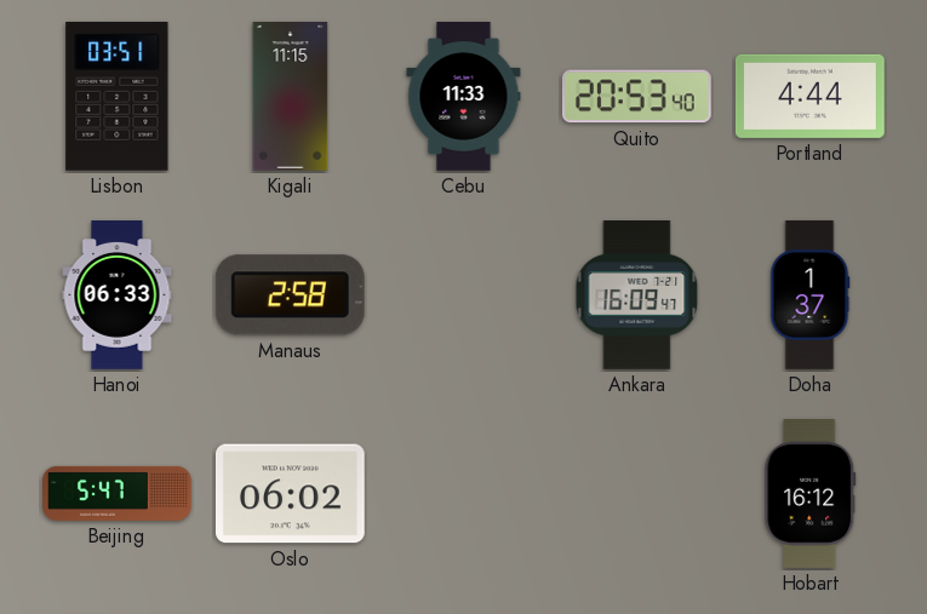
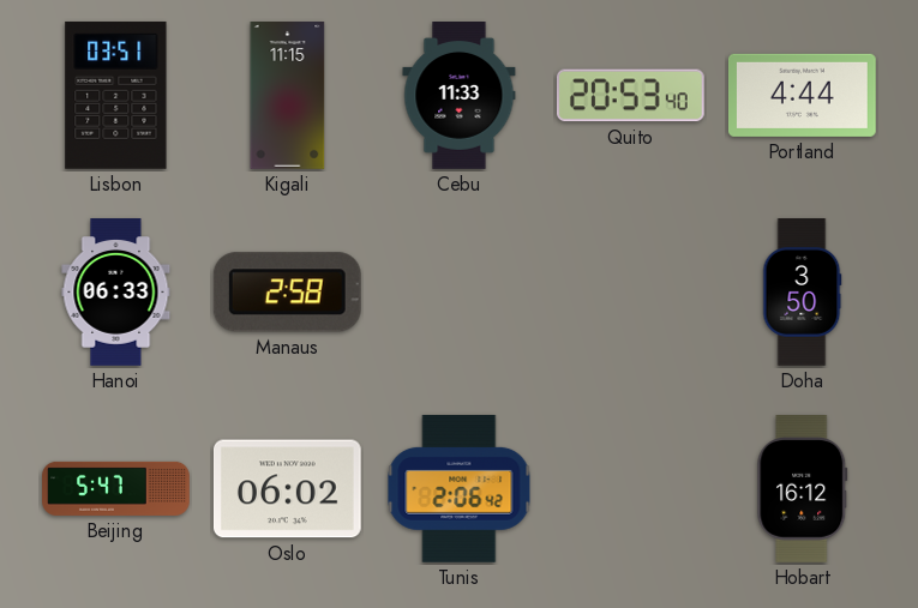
Ankara: 16:09 -> none (637, 295)
Doha: 1:37 -> 3:50 (802, 293)
Tunis: none -> 2:06 (460, 488)
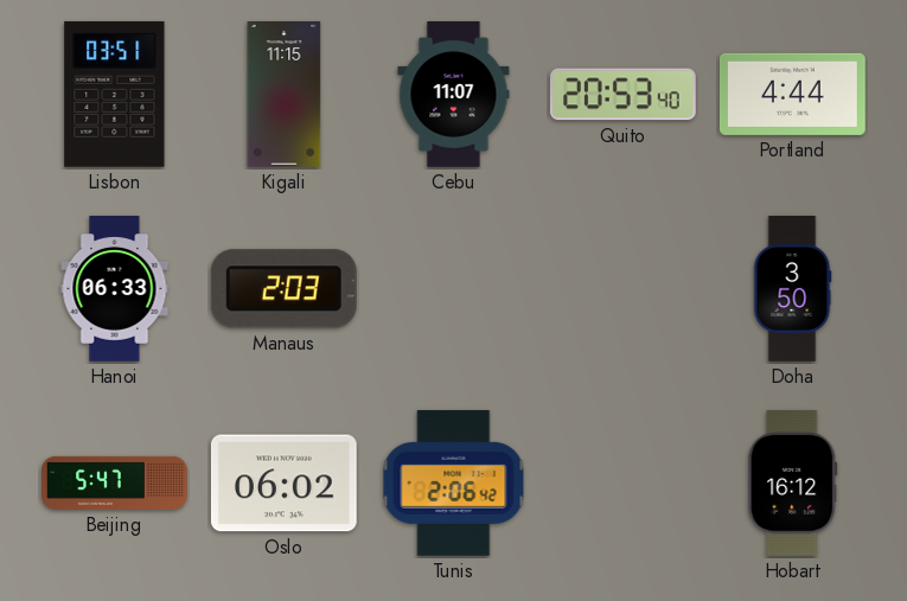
Cebu: 11:33 -> 11:07 (454, 95)
Manaus: 2:58 -> 2:03 (283, 289)
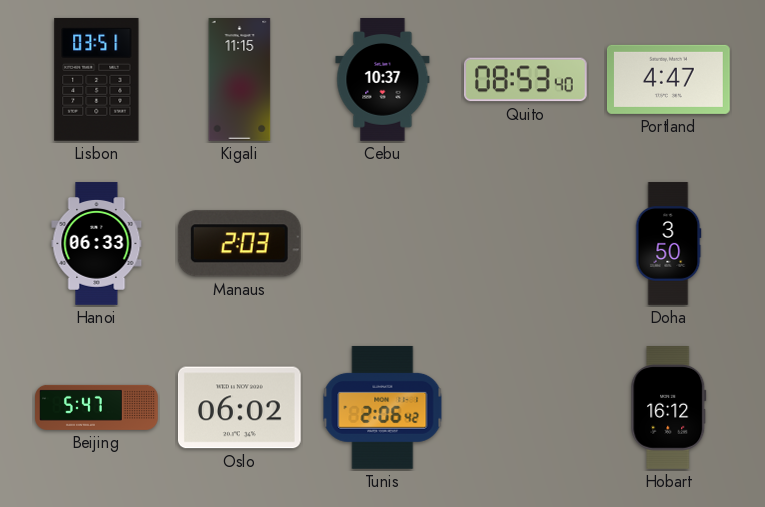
Cebu: 11:07 -> 10:37 (383, 80)
Quito: 20:53 -> 08:53 (525, 80)
Portland: 4:44 -> 4:47 (669, 79)
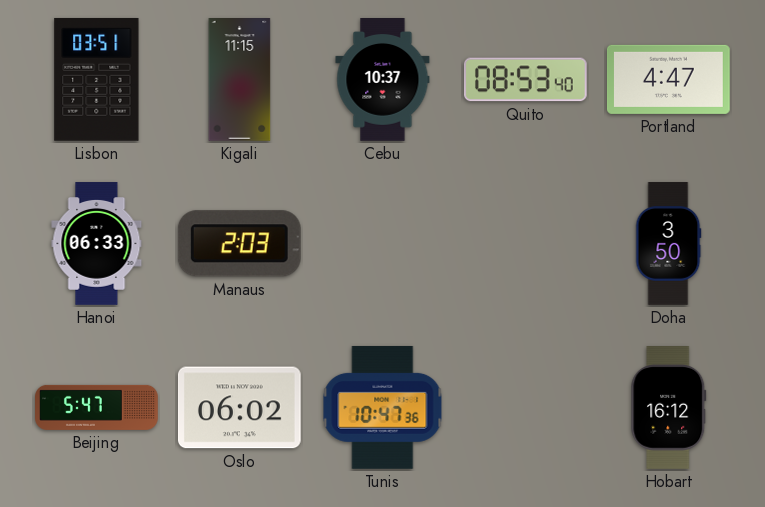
Tunis: 2:06 -> 10:47 (383, 407)
